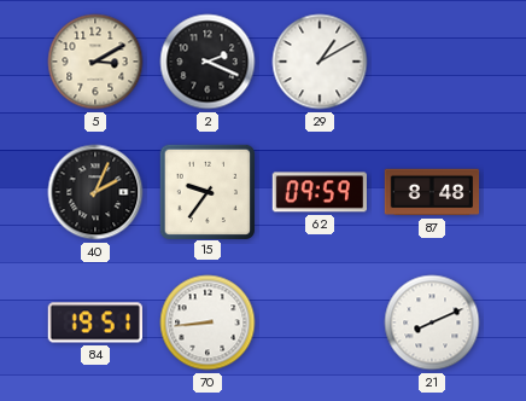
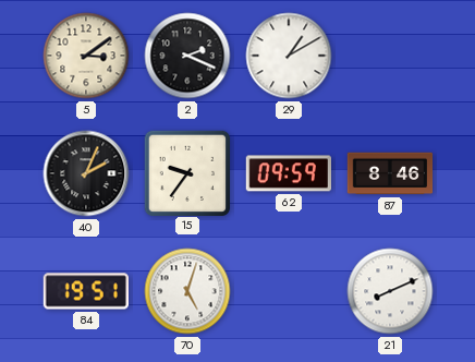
5: 3:10 -> 3:09 (86, 56)
87: 8:48 -> 8:46 (390, 173)
70: 8:44 -> 5:03 (187, 291)
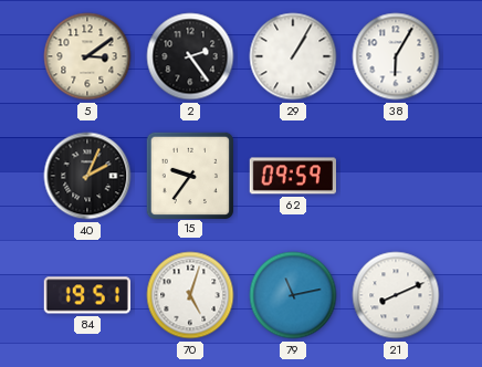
2: 2:19 -> 2:24 (190, 56)
29: 1:10 -> 1:05 (293, 56)
38: none -> 6:05 (396, 56)
87: 8:46 -> none (390, 173)
79: none -> 11:13 (293, 295)
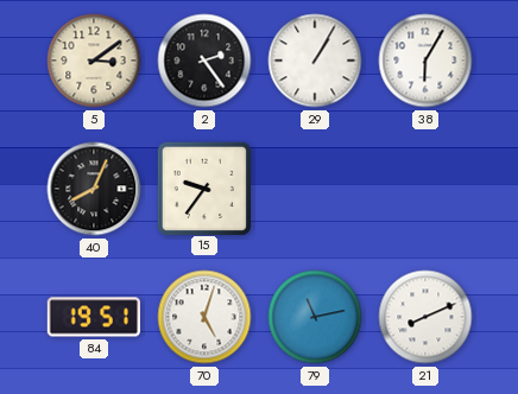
40: 2:04 -> 8:04 (94, 189)
62: 09:59 -> none (292, 176)
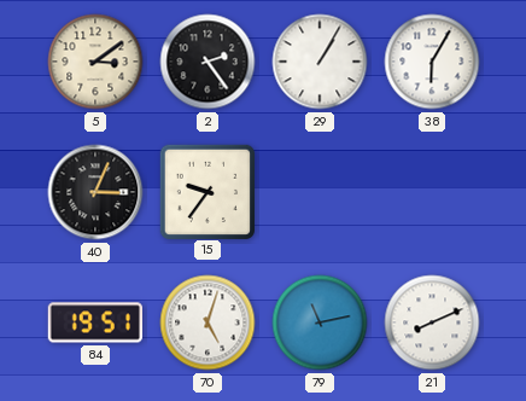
40: 8:04 -> 3:04 (95, 192)
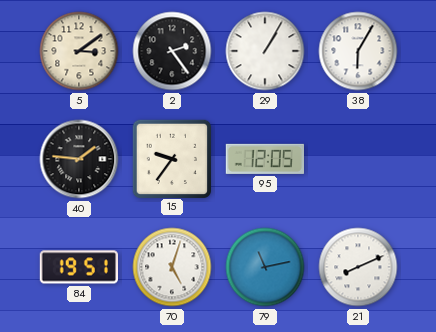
40: 3:04 -> 1:46 (79, 159)
95: none -> 12:05 (264, 159)
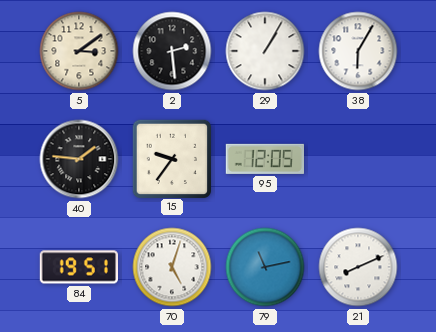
2: 2:24 -> 2:29 (172, 51)
